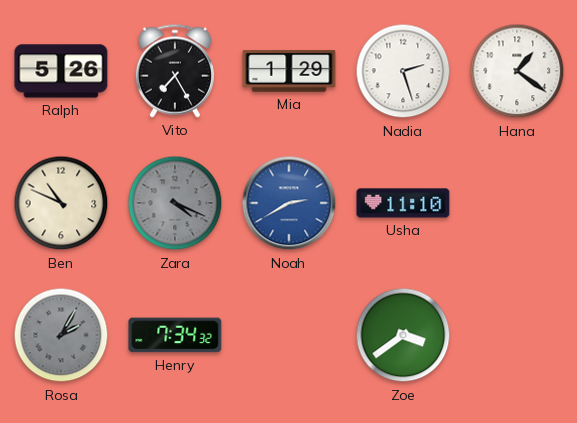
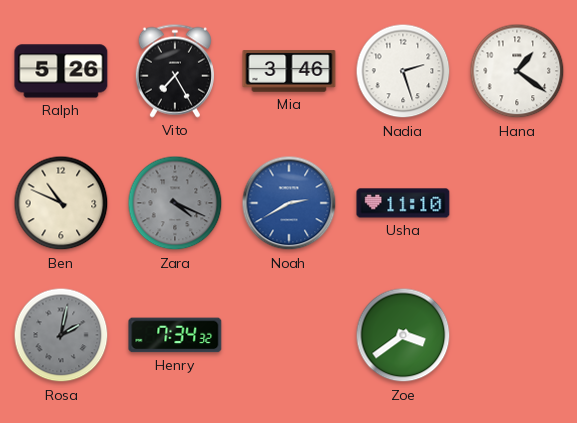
Mia: 1:29 -> 3:46 (289, 71)
Rosa: 2:05 -> 2:02 (61, 335)
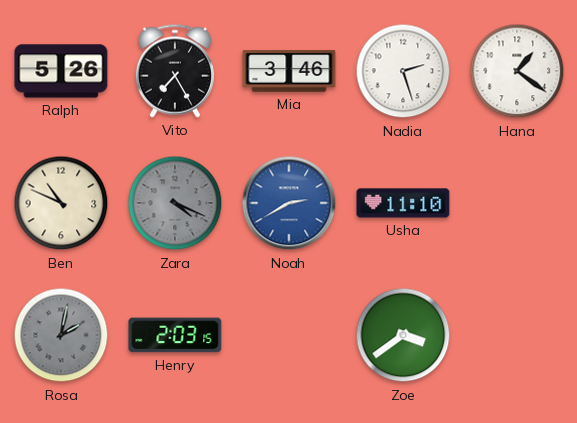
Henry: 7:34 -> 2:03 (175, 335)
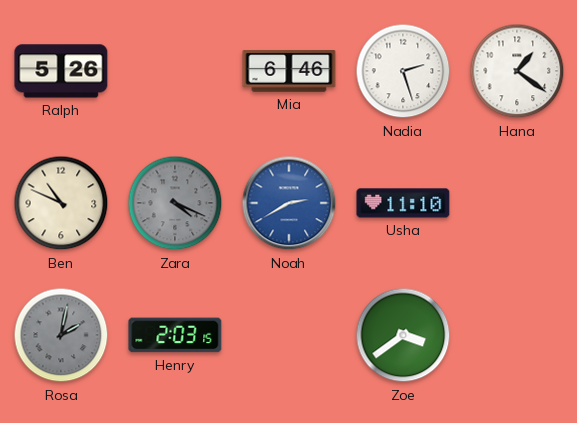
Vito: 7:25 -> none (175, 71)
Mia: 3:46 -> 6:46 (289, 71)
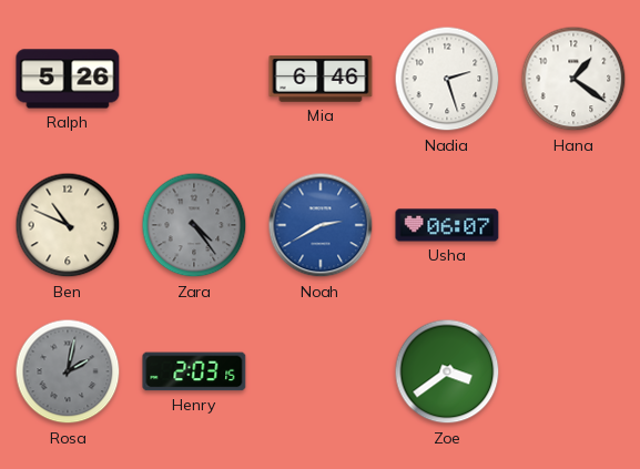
Zara: 4:19 -> 4:24 (194, 225)
Usha: 11:10 -> 06:07 (447, 225)
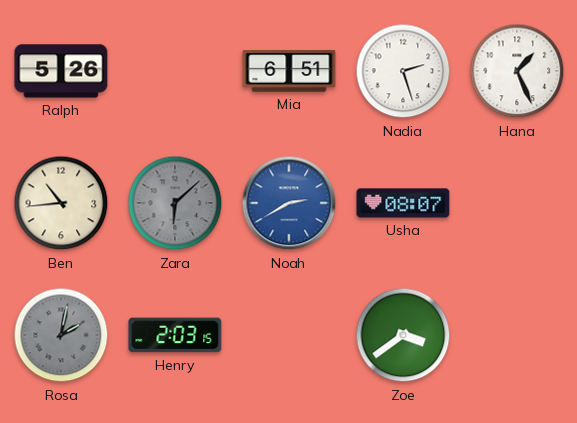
Mia: 6:46 -> 6:51 (289, 71)
Hana: 1:21 -> 1:26 (517, 71)
Ben: 10:49 -> 10:44 (61, 203)
Zara: 4:24 -> 6:08 (175, 203)
Usha: 06:07 -> 08:07 (403, 203)
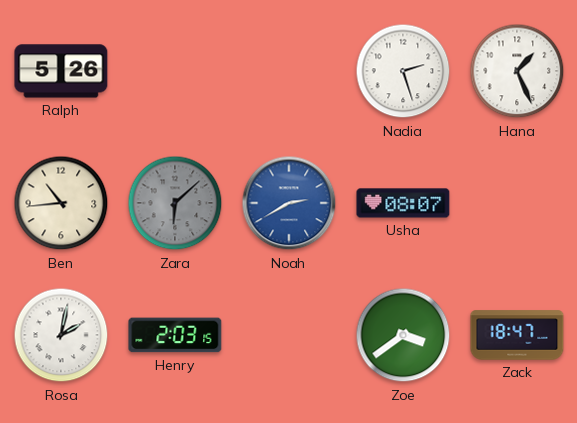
Mia: 6:51 -> none (289, 71)
Rosa dial: grey -> white (61, 335)
Zack: none -> 18:47 (517, 335)
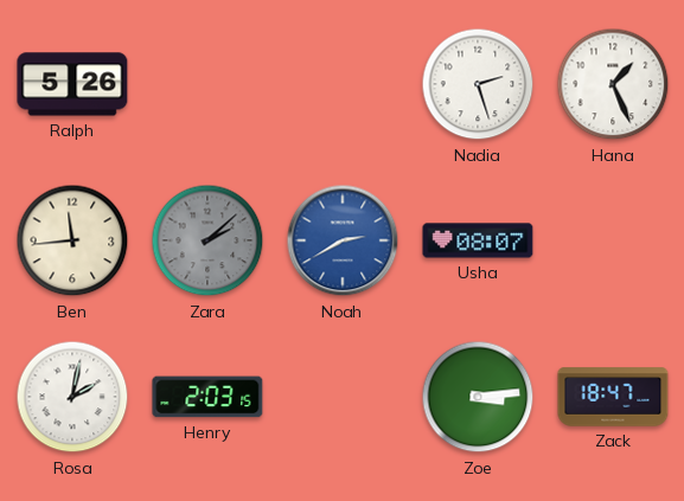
Ben: 10:44 -> 11:44 (72, 240)
Zara: 6:08 -> 2:08 (207, 240)
Zoe: 3:39 -> 3:14 (478, 397)
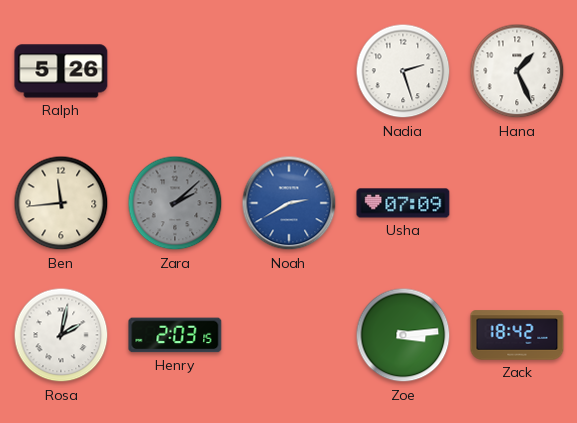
Usha: 08:07 -> 07:09 (403, 203)
Zack: 18:47 -> 18:42 (517, 335)
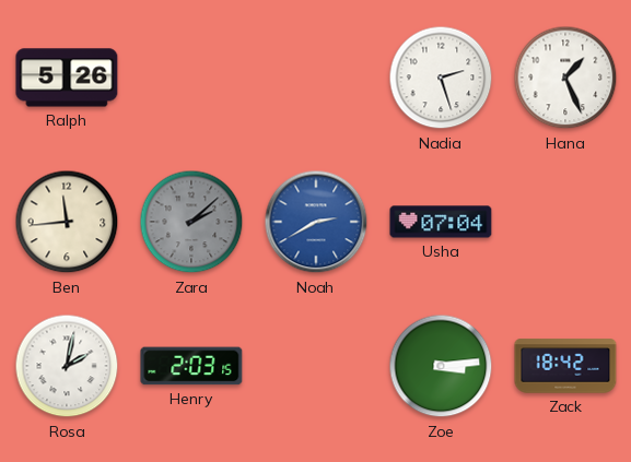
Usha: 07:09 -> 07:04 (441, 222)
